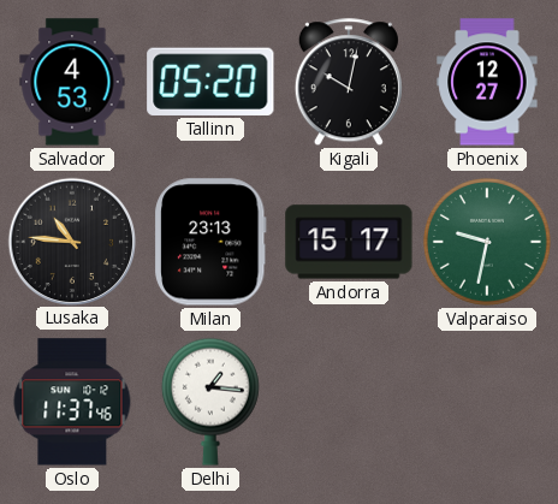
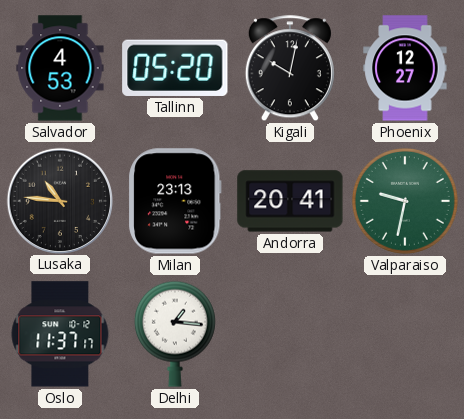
Andorra: 15:17 -> 20:41 (290, 201)
Oslo: 11:37:46 -> 11:37:17 (60, 334)
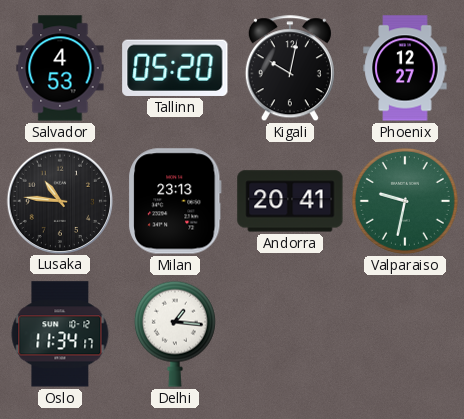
Oslo: 11:37 -> 11:34 (60, 334)
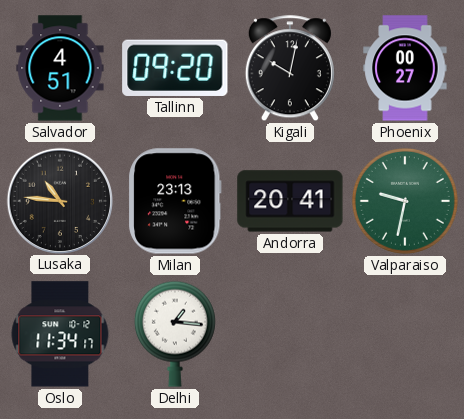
Salvador: 4:53 -> 4:51 (60, 68)
Tallinn: 05:20 -> 09:20 (175, 68)
Phoenix: 12:27 -> 00:27 (405, 68)
